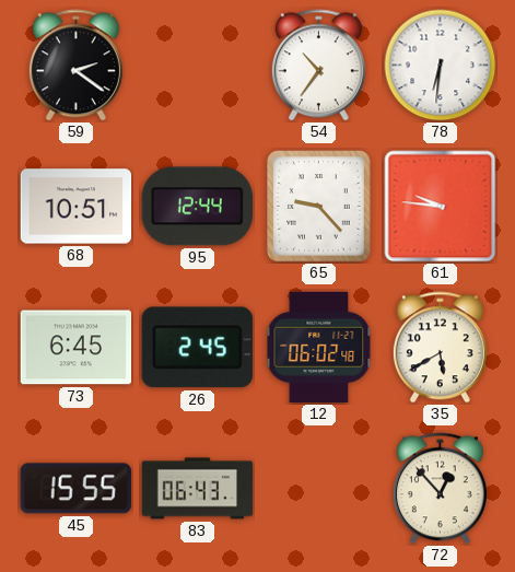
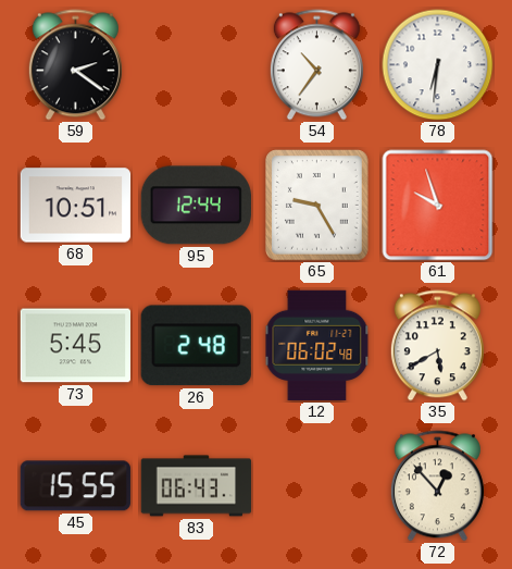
65: 9:23 -> 9:25 (317, 206)
61: 9:46 -> 9:57 (438, 206)
73: 6:45 -> 5:45 (75, 346)
26: 2:45 -> 2:48 (196, 346)
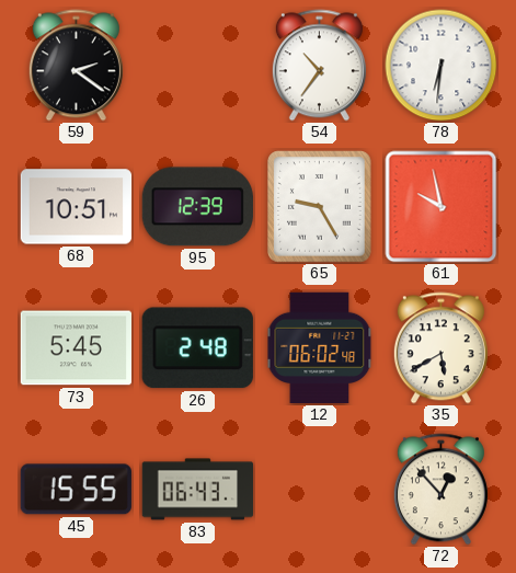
95: 12:44 -> 12:39 (197, 207)
61: 9:57 -> 9:58 (442, 207)
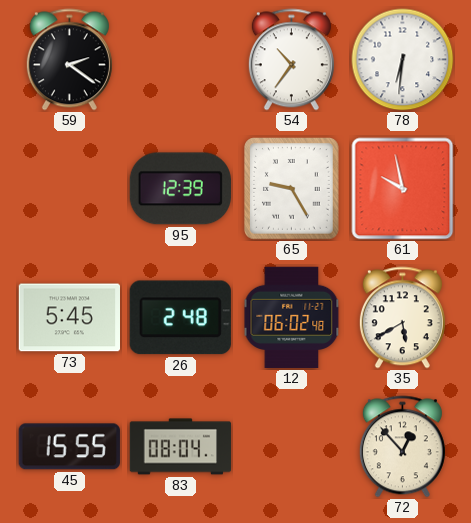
68: 10:51 -> none (77, 207)
83: 06:43 -> 08:04 (181, 447)
